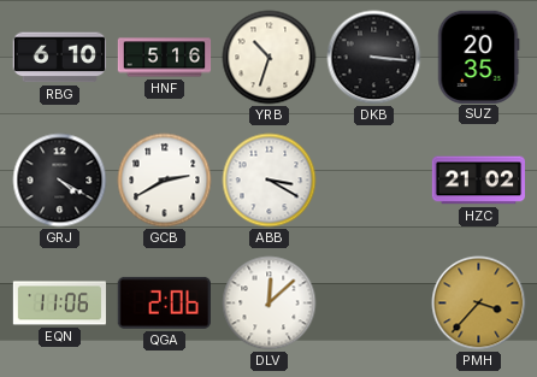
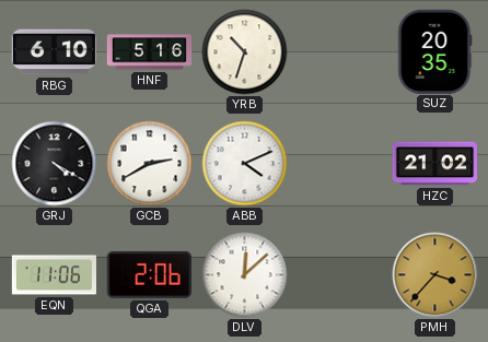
DKB: 3:16 -> none (374, 58)
ABB: 3:20 -> 4:11 (245, 164)
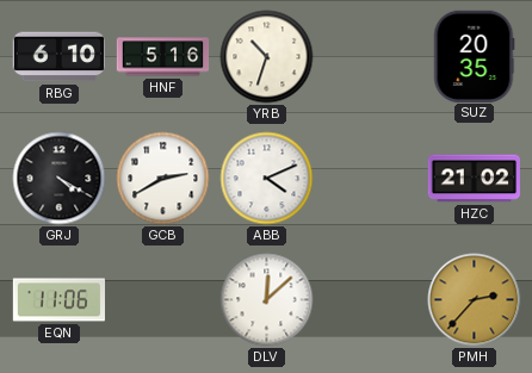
QGA: 2:06 -> none (149, 274)
PMH: 3:37 -> 2:37 (475, 300)
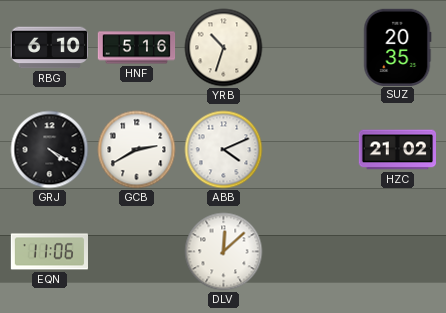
PMH: 2:37 -> none (475, 300)
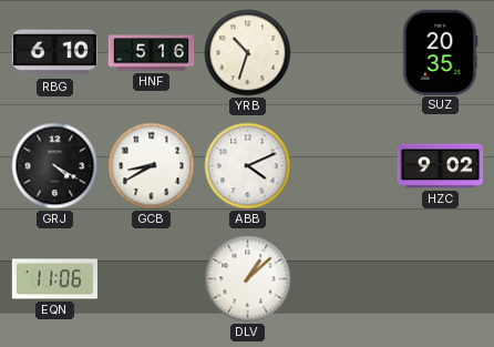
GCB: 2:40 -> 8:40 (152, 166)
HZC: 21:02 -> 9:02 (440, 166)
DLV: 12:08 -> 1:08 (248, 279)
